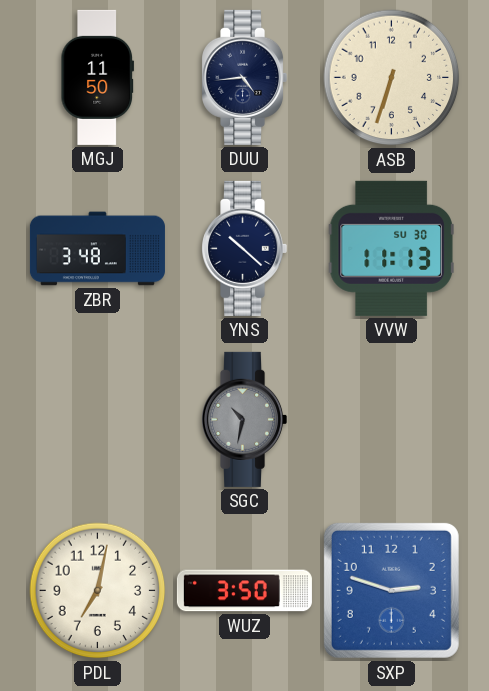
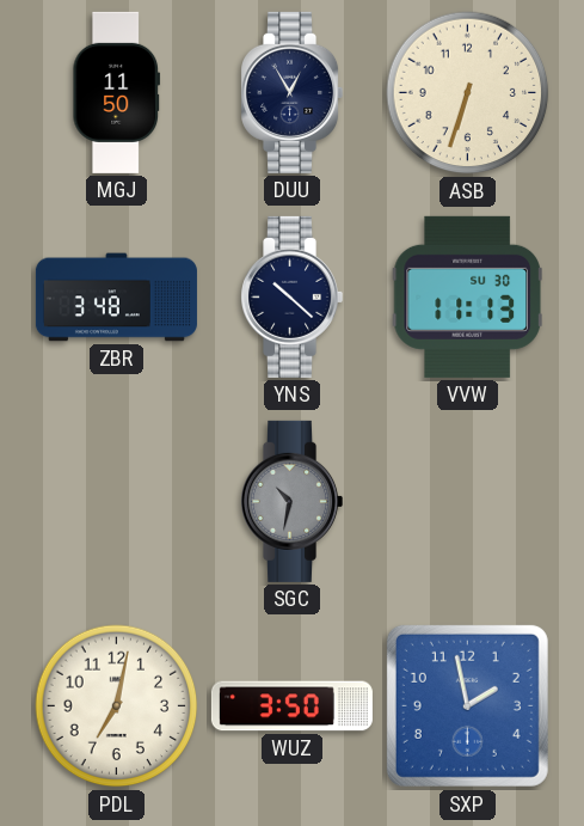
DUU: 4:44 -> 12:55 (293, 92)
SXP: 2:48 -> 1:58 (467, 705)
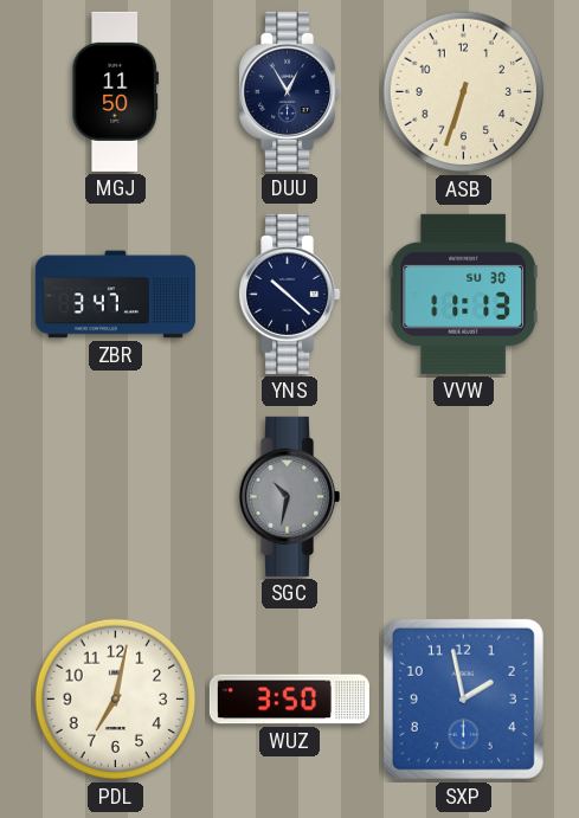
ZBR: 3:48 -> 3:47 (115, 295)
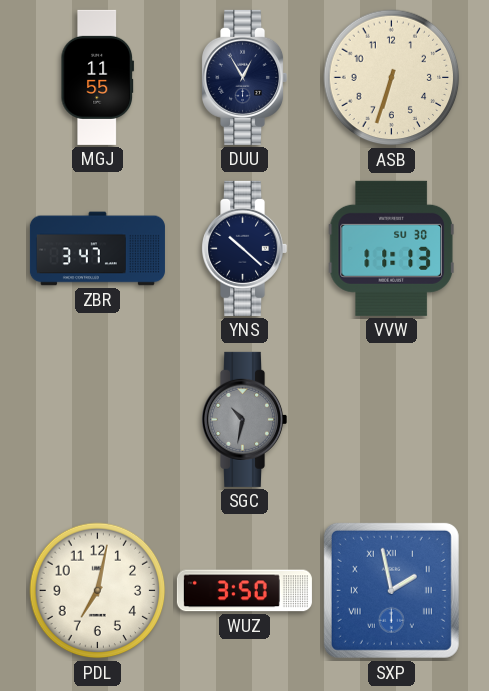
MGJ: 11:50 -> 11:55 (98, 77)
SXP numerals: Arabic -> Roman (391, 590)
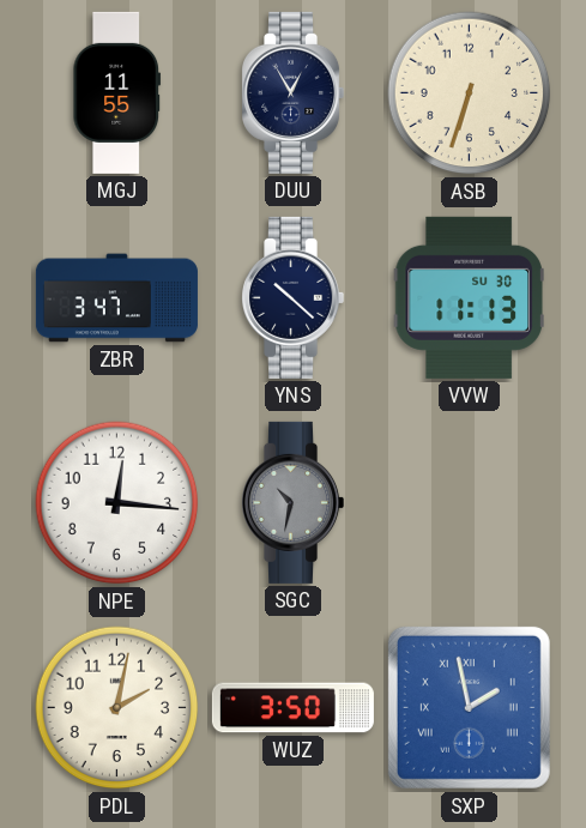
NPE: none -> 12:16 (117, 503)
PDL: 7:02 -> 2:02 (117, 708)
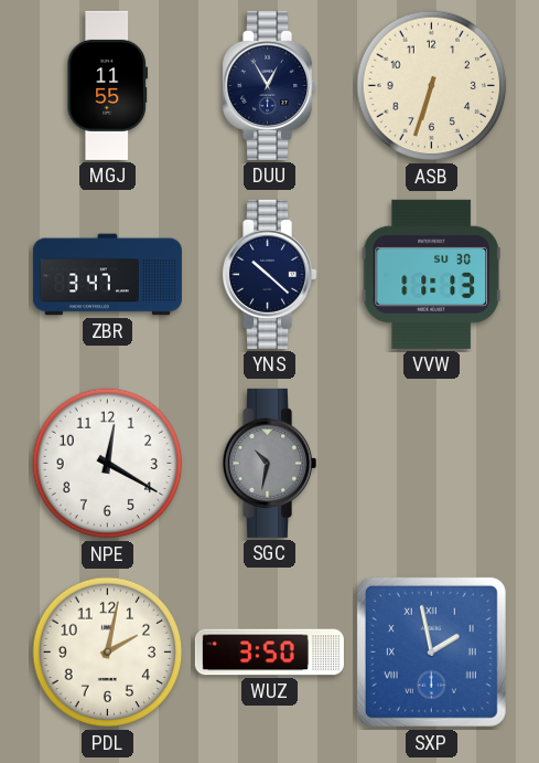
NPE: 12:16 -> 12:20 (108, 464)
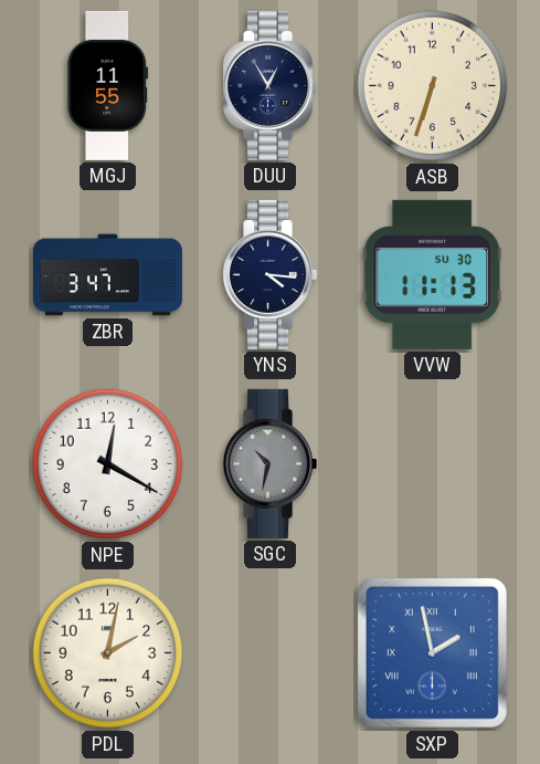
YNS: 10:22 -> 4:16 (271, 274)
WUZ: 3:50 -> none (269, 653)
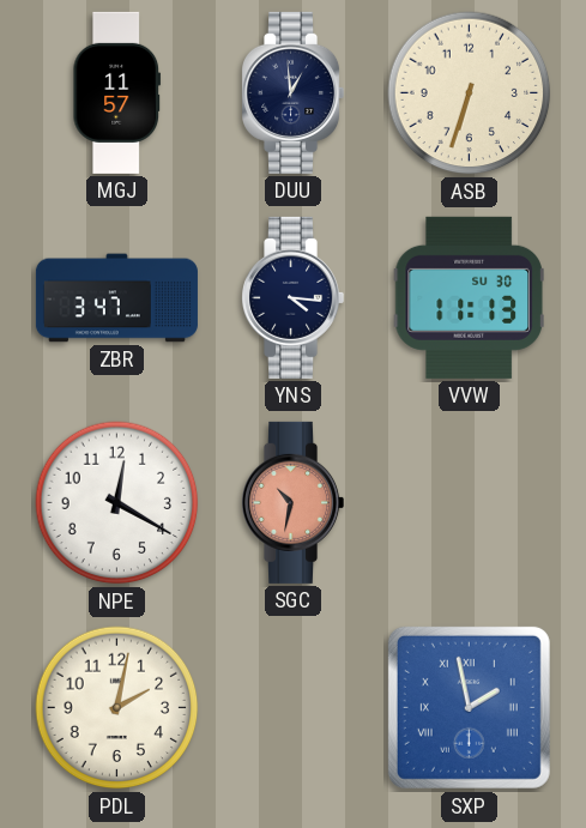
MGJ: 11:55 -> 11:57 (117, 92)
DUU: 12:55 -> 12:59 (294, 92)
SGC dial: grey -> salmon (294, 502)
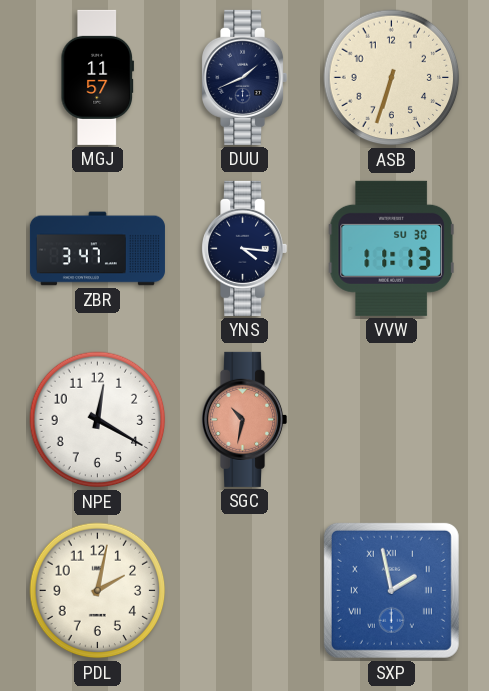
DUU: 12:59 -> 1:41 (245, 77)
